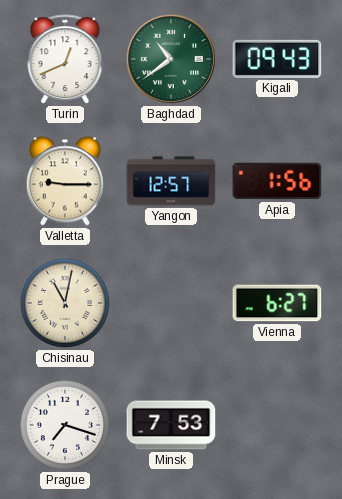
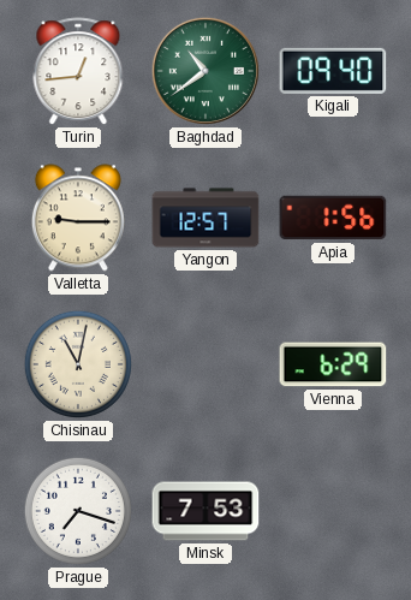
Turin: 12:41 -> 12:44 (78, 72)
Kigali: 09:43 -> 09:40 (333, 71)
Vienna: 6:27 -> 6:29 (333, 364)
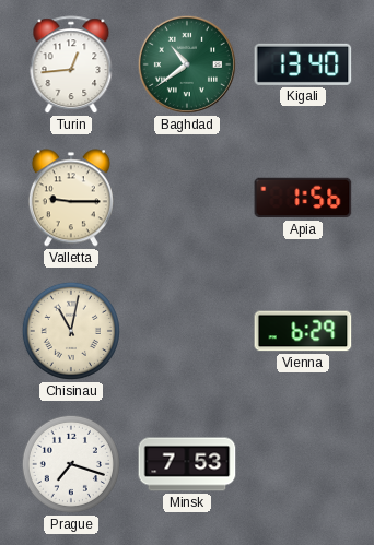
Kigali: 09:40 -> 13:40 (303, 64)
Yangon: 12:57 -> none (205, 218)
